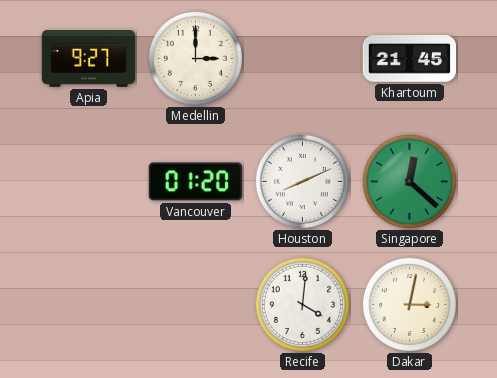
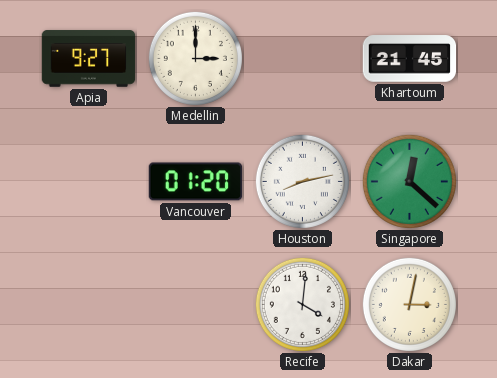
Houston: 8:11 -> 8:13 (302, 181)
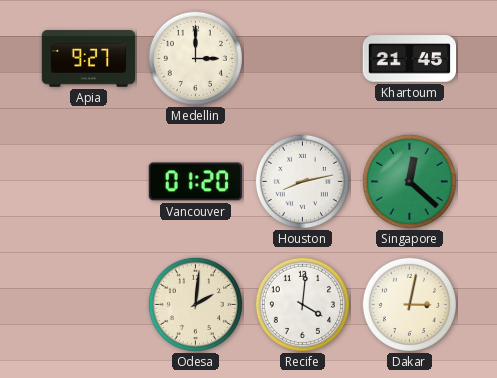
Odesa: none -> 2:01 (195, 304)
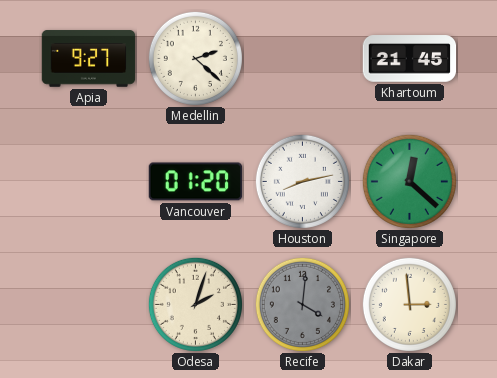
Medellin: 3:00 -> 2:22 (195, 58)
Odesa: 2:01 -> 2:03 (195, 304)
Recife dial: white -> grey (302, 304)
Dakar: 3:02 -> 2:59 (409, 304)
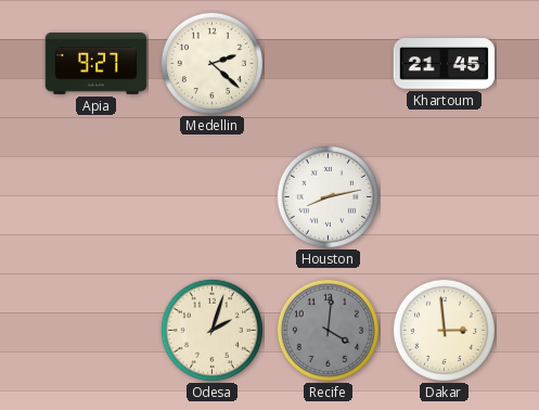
Vancouver: 01:20 -> none (196, 182)
Singapore: 12:22 -> none (409, 181)
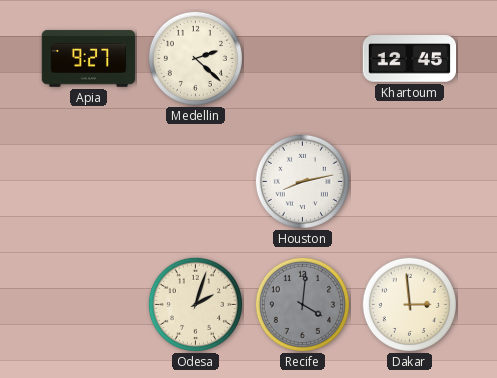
Khartoum: 21:45 -> 12:45 (410, 59)
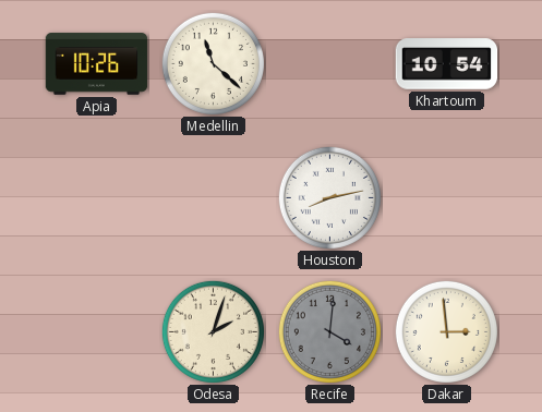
Apia: 9:27 -> 10:26 (97, 64)
Medellin: 2:22 -> 11:22 (213, 63)
Khartoum: 12:45 -> 10:54 (447, 64)
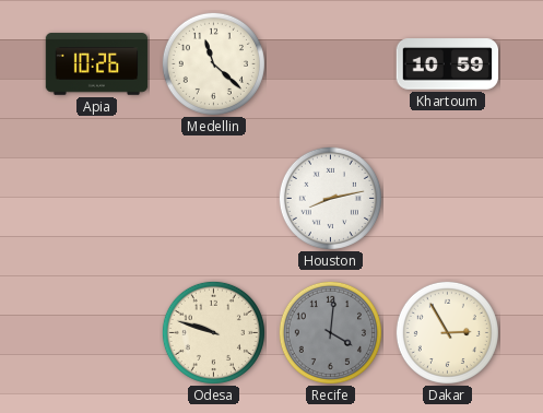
Khartoum: 10:54 -> 10:59 (448, 64)
Odesa: 2:03 -> 9:48 (213, 332)
Dakar: 2:59 -> 2:55 (447, 332)
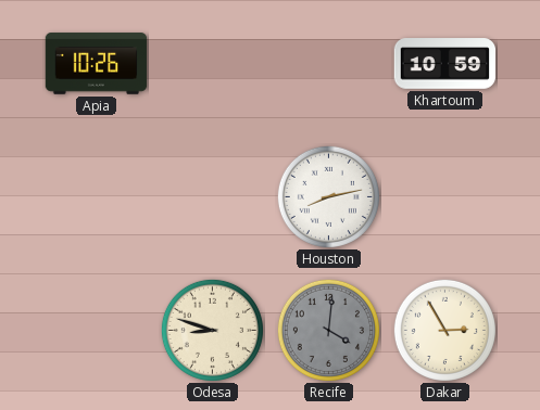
Medellin: 11:22 -> none (213, 63)
Odesa: 9:48 -> 8:48 (212, 330)
